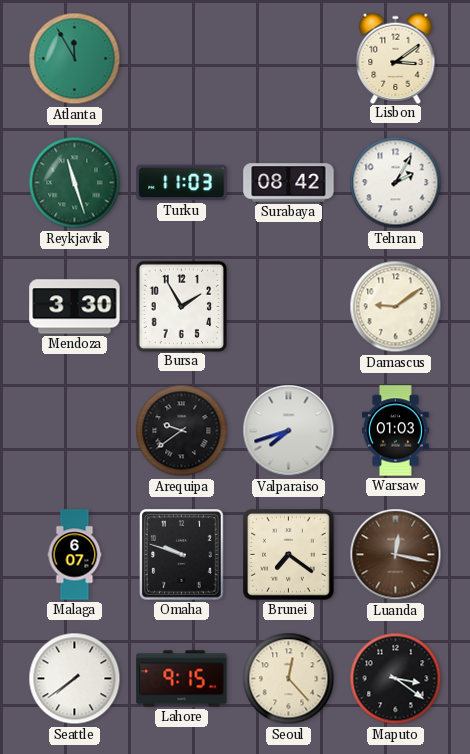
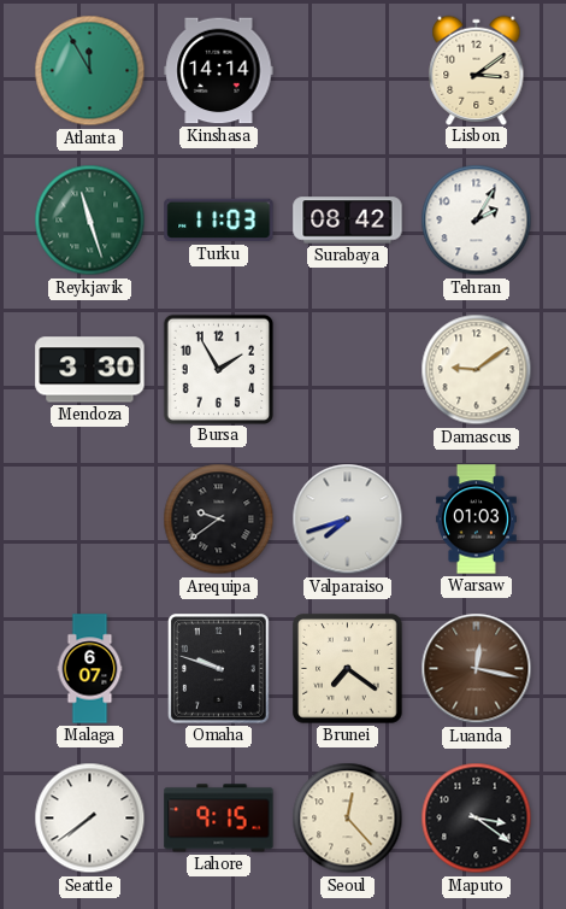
Kinshasa: none -> 14:14 (219, 71)
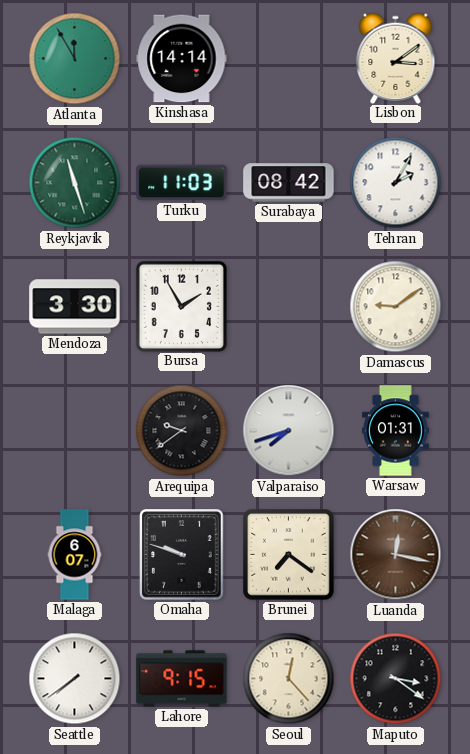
Warsaw: 01:03 -> 01:31 (395, 431)
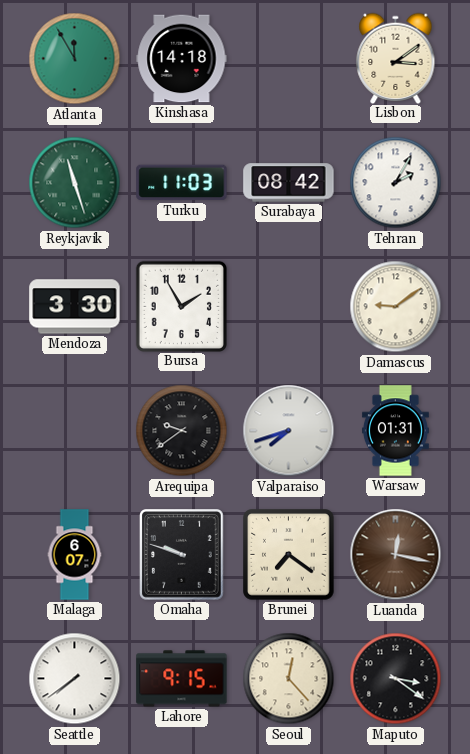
Kinshasa: 14:14 -> 14:18 (182, 59)
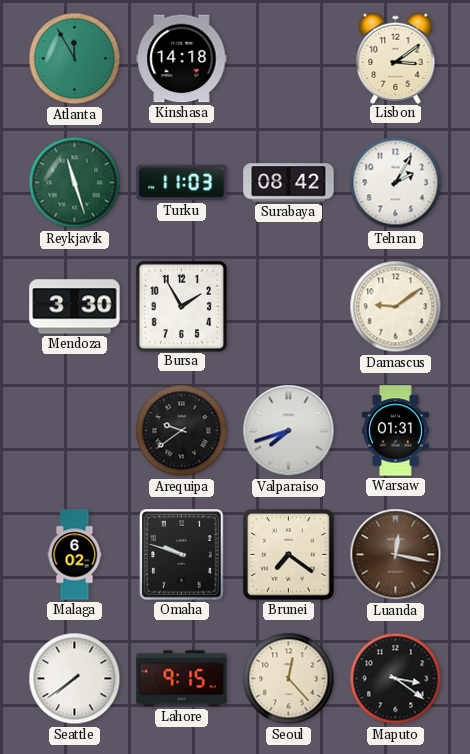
Malaga: 6:07 -> 6:02 (75, 555)
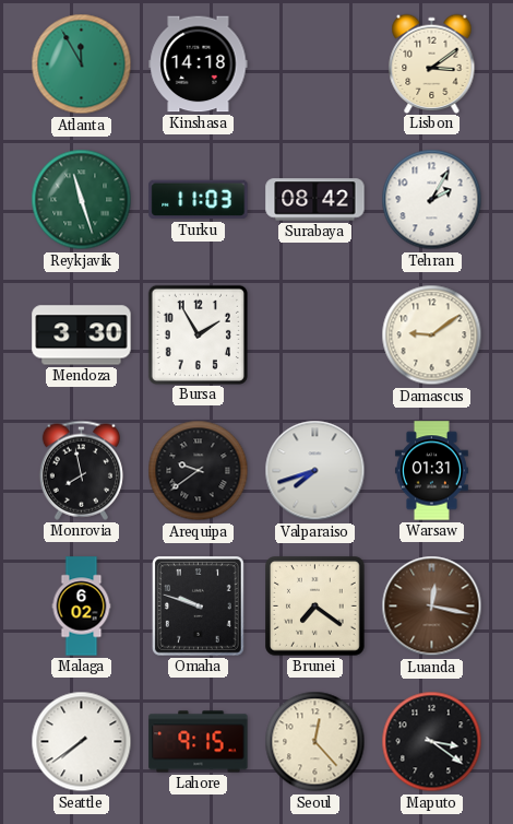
Monrovia: none -> 7:58 (81, 470)
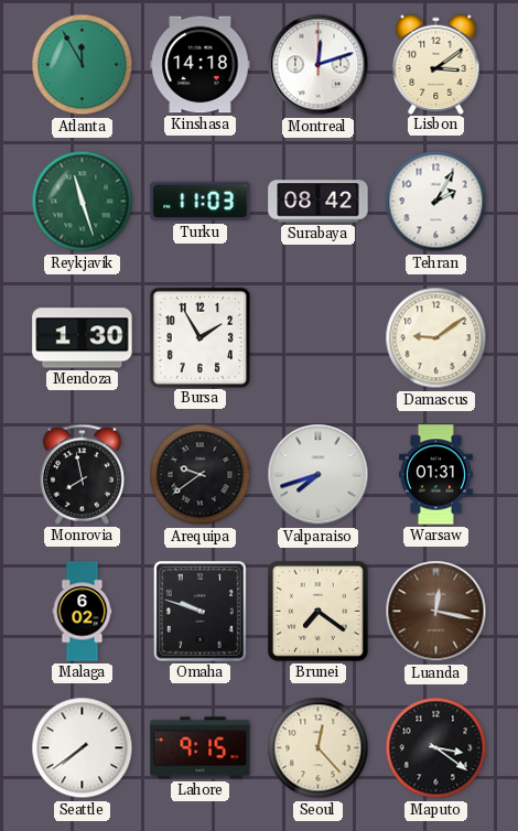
Montreal: none -> 12:12 (319, 65)
Mendoza: 3:30 -> 1:30 (83, 338)
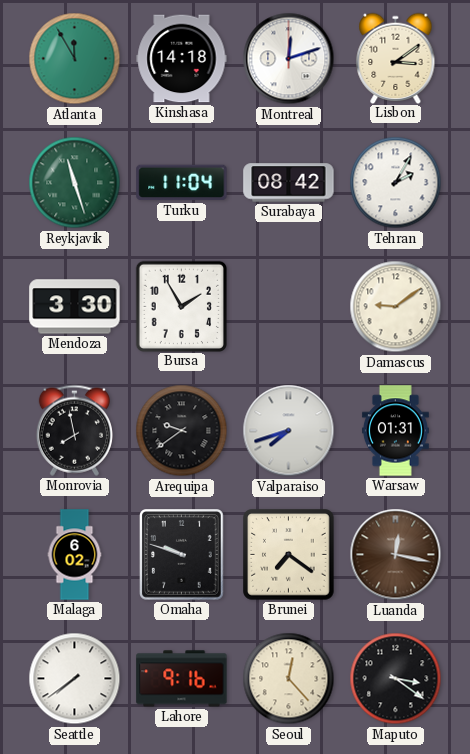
Turku: 11:03 -> 11:04 (182, 183)
Mendoza: 1:30 -> 3:30 (75, 307)
Lahore: 9:15 -> 9:16 (182, 679)
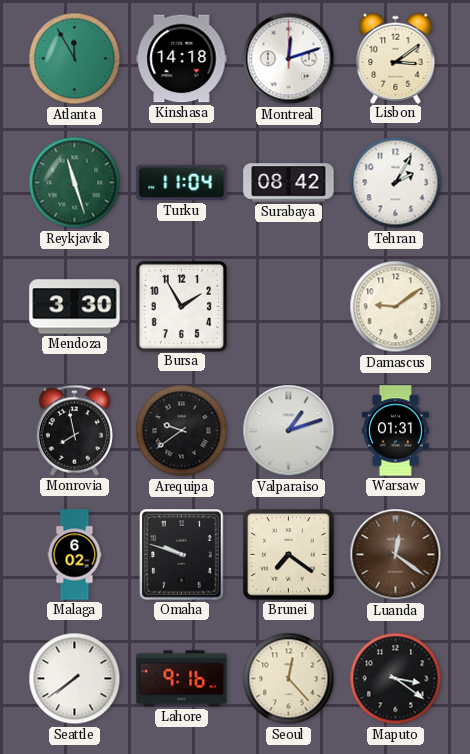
Valparaiso: 7:42 -> 1:12 (289, 431)
Luanda: 12:17 -> 12:21 (396, 555)
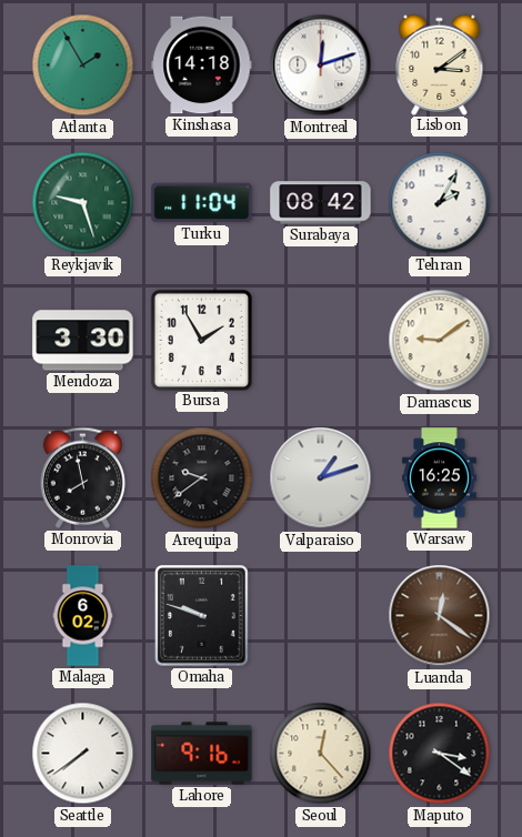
Atlanta: 11:55 -> 1:55 (83, 65)
Reykjavik: 11:27 -> 9:27 (83, 203)
Warsaw: 01:31 -> 16:25 (439, 478)
Brunei: 7:21 -> none (289, 555)
